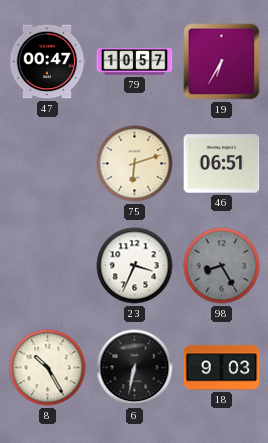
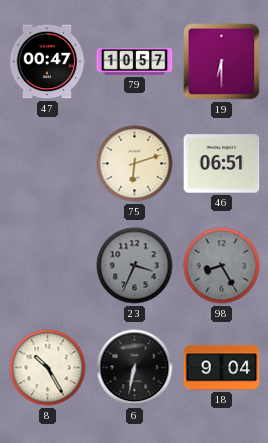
19: 6:35 -> 6:30 (222, 62)
23 dial: white -> grey (135, 266)
18: 9:03 -> 9:04 (222, 368)
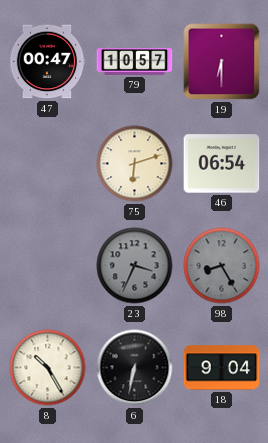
46: 06:51 -> 06:54 (222, 164)
